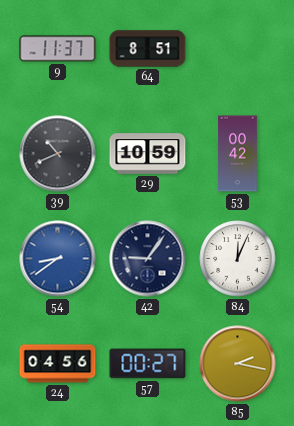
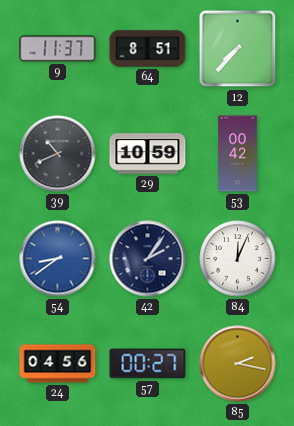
12: none -> 7:37 (238, 49)
42: 9:06 -> 2:06 (148, 259)
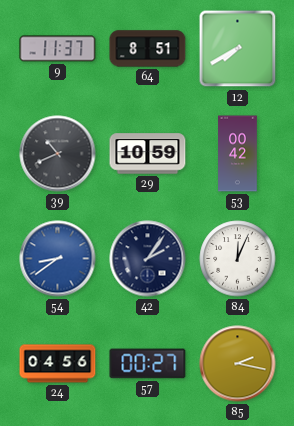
12: 7:37 -> 7:40 (238, 49)
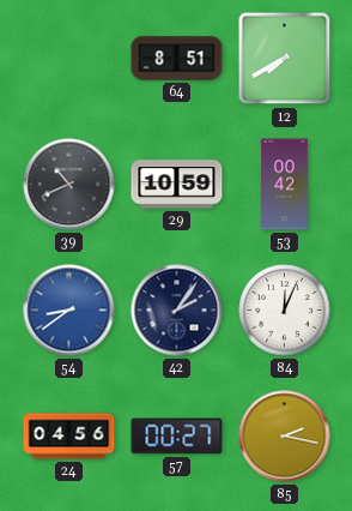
9: 11:37 -> none (58, 49)
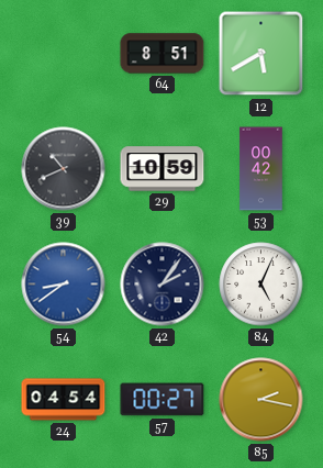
12: 7:40 -> 5:40 (261, 54)
84: 12:04 -> 5:04 (261, 285)
24: 04:56 -> 04:54 (64, 400)
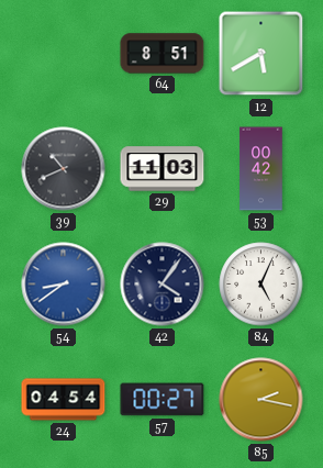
29: 10:59 -> 11:03 (163, 169)
42: 2:06 -> 4:06 (163, 285)
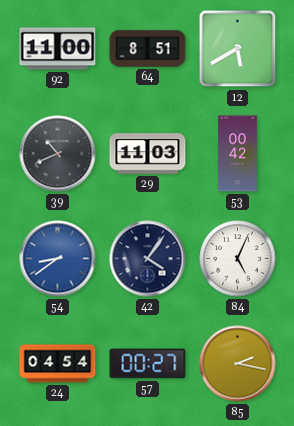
92: none -> 11:00 (58, 49)
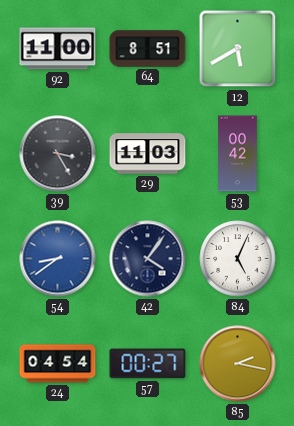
39: 10:41 -> 3:25 (58, 154)
